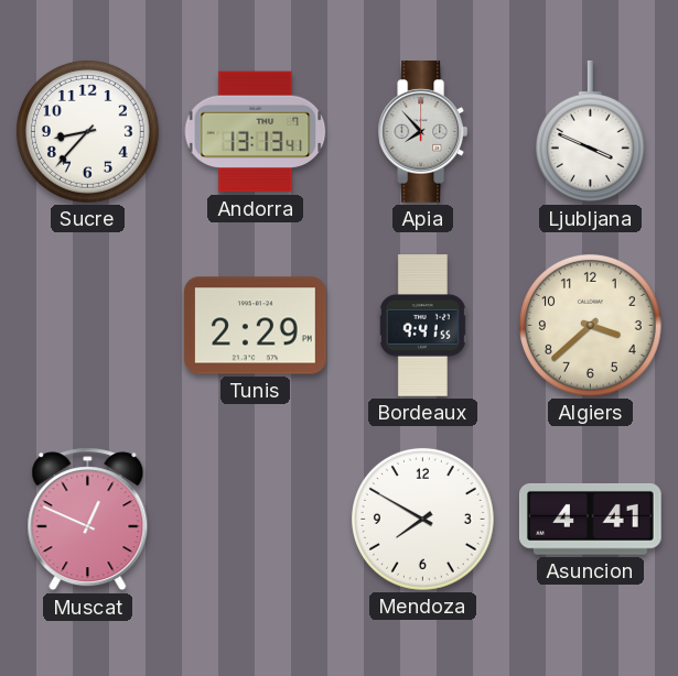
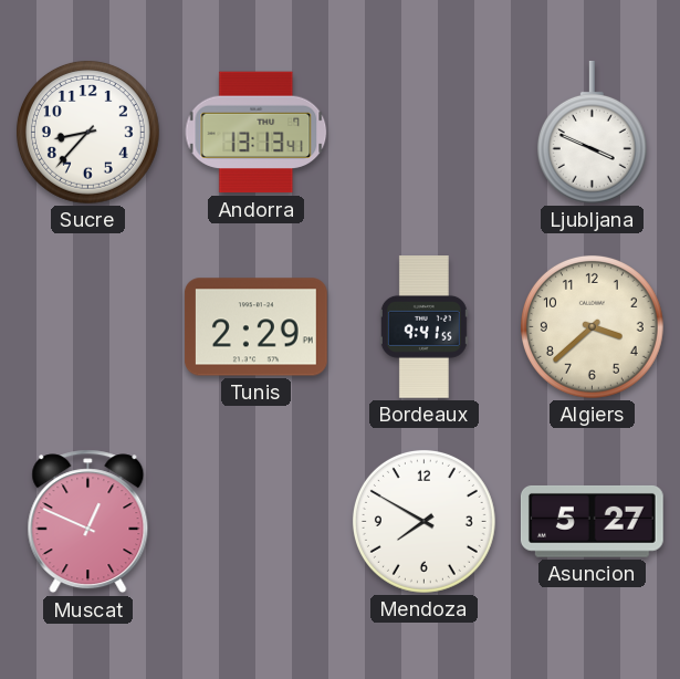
Apia: 7:53 -> none (423, 132)
Asuncion: 4:41 -> 5:27 (592, 521)
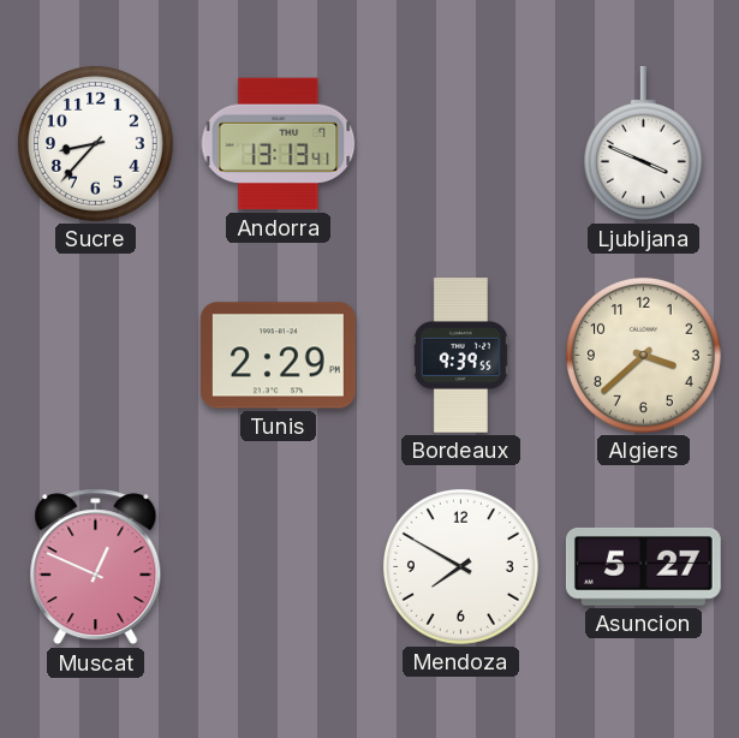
Bordeaux: 9:41 -> 9:39 (460, 356)
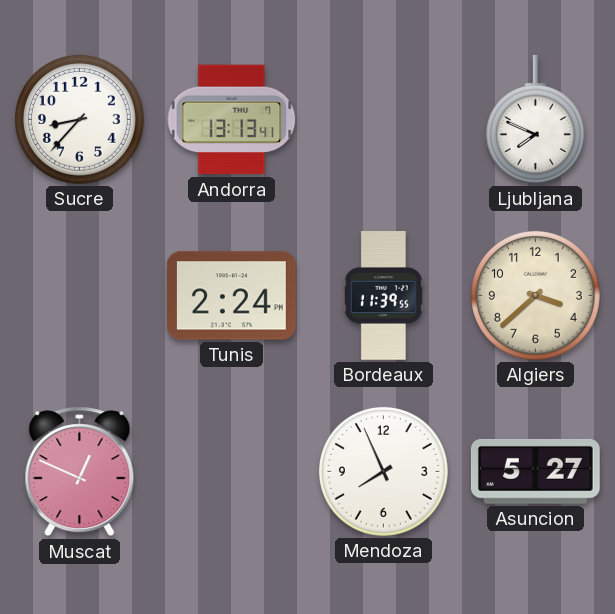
Ljubljana: 3:49 -> 7:49 (535, 120)
Tunis: 2:29 -> 2:24 (232, 296)
Bordeaux: 9:39 -> 11:39 (383, 296)
Mendoza: 7:50 -> 7:56 (383, 471)
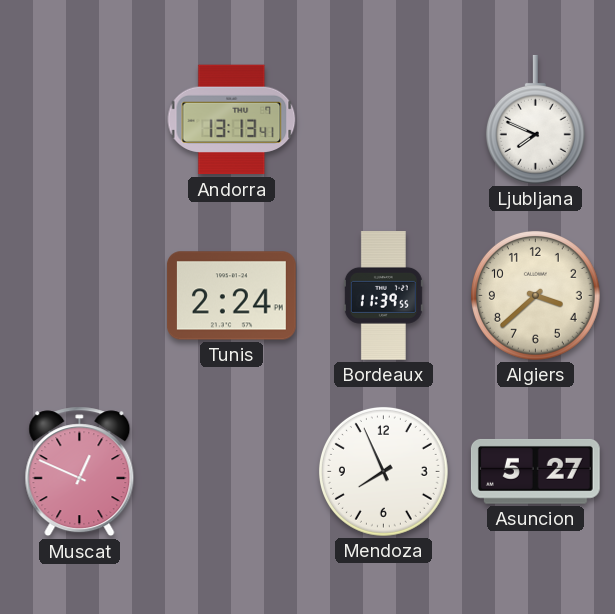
Sucre: 8:37 -> none (79, 119)
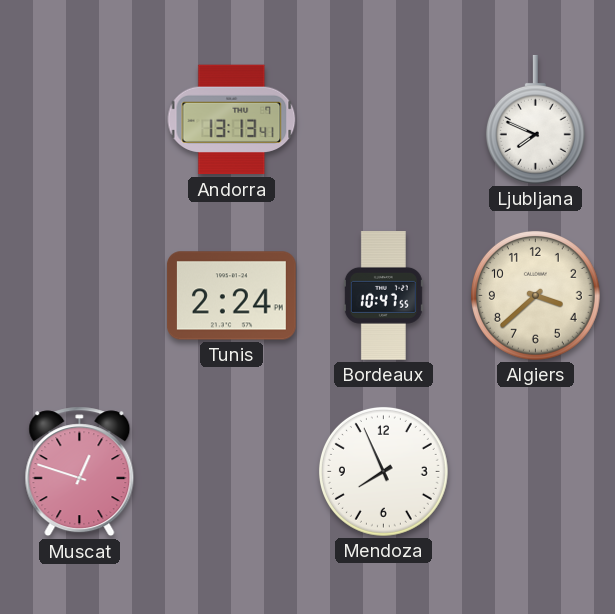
Bordeaux: 11:39 -> 10:47 (383, 296)
Muscat: 12:49 -> 12:48 (80, 472)
Asuncion: 5:27 -> none (535, 471)
